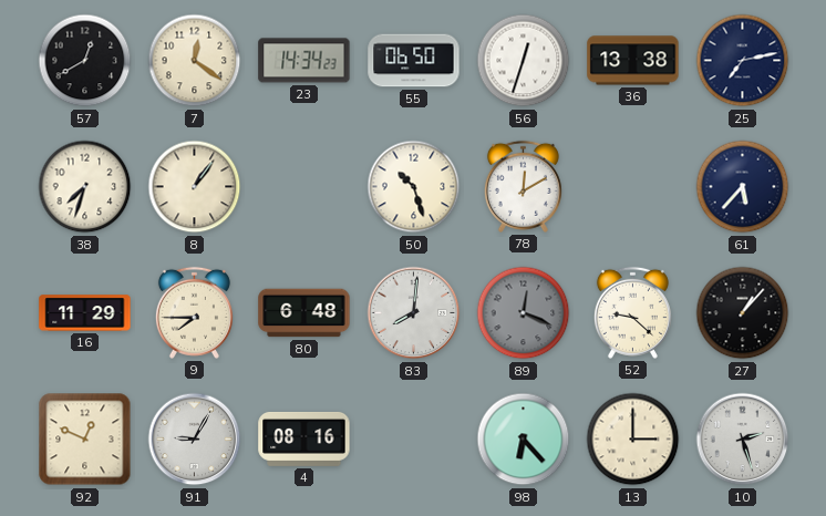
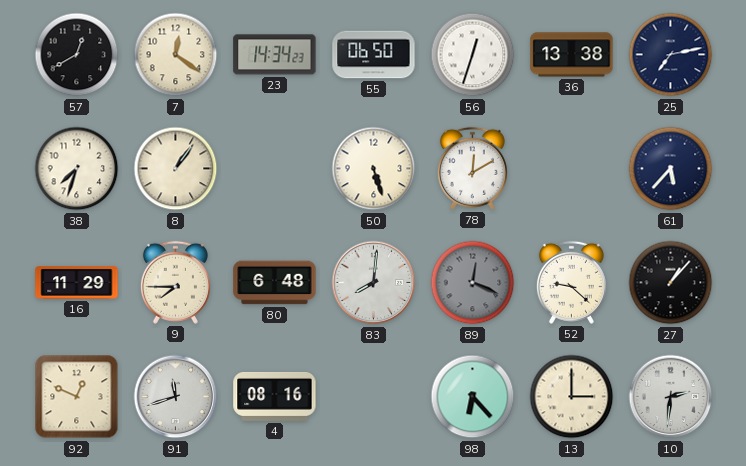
50: 10:27 -> 5:27 (374, 169)
91: 9:05 -> 11:42 (176, 397)
10: 2:27 -> 2:31 (671, 397)
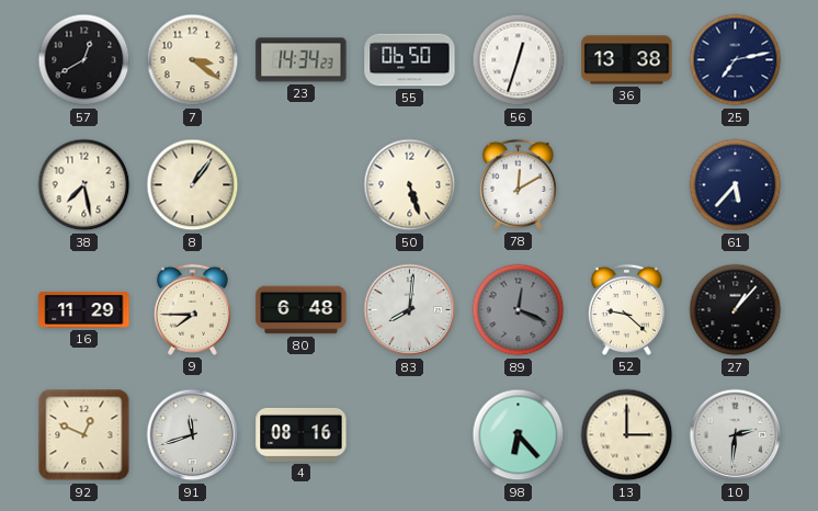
7: 12:21 -> 3:21 (193, 60)
38: 7:33 -> 7:28 (84, 185)
